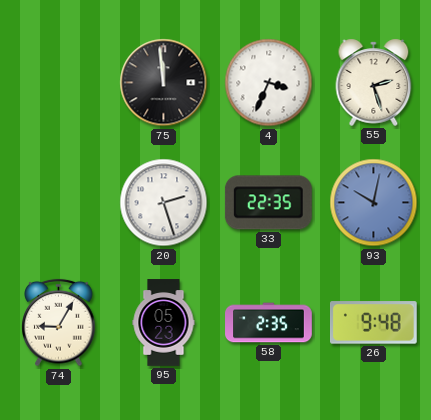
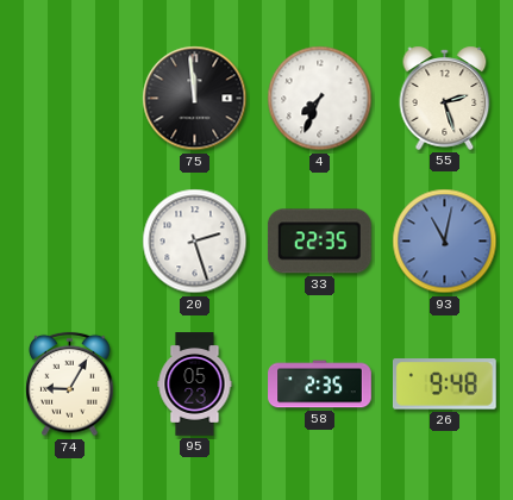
4: 3:34 -> 7:34 (320, 99)
93: 10:02 -> 11:02 (445, 242)
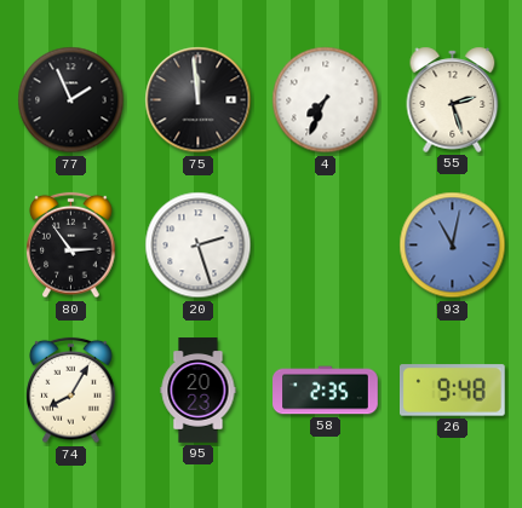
77: none -> 1:56 (71, 100)
80: none -> 2:54 (71, 246)
33: 22:35 -> none (319, 242)
74: 9:05 -> 8:05 (71, 391)
95: 05:23 -> 20:23 (199, 391)
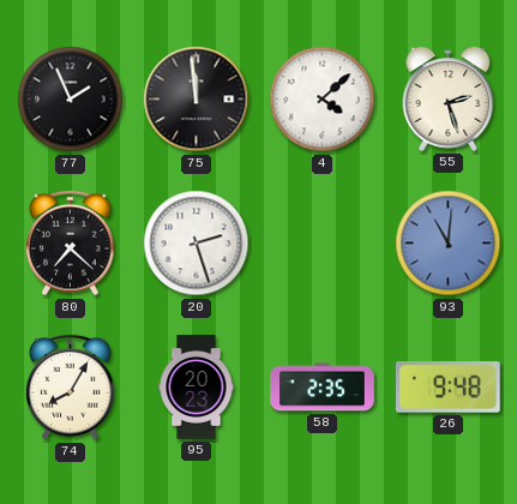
4: 7:34 -> 4:08 (323, 100)
80: 2:54 -> 7:22 (71, 244)
93: 11:02 -> 11:01 (449, 244)
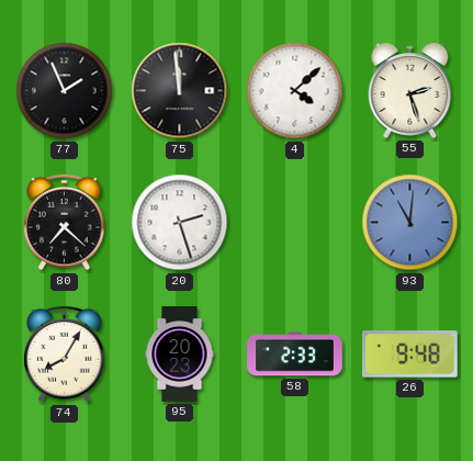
58: 2:35 -> 2:33 (295, 355)
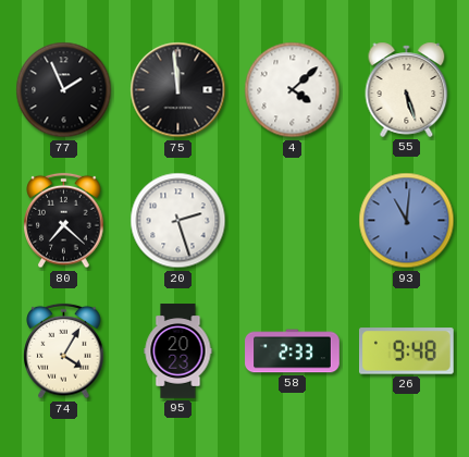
55: 2:27 -> 5:27 (407, 89)
74: 8:05 -> 4:05 (64, 351)
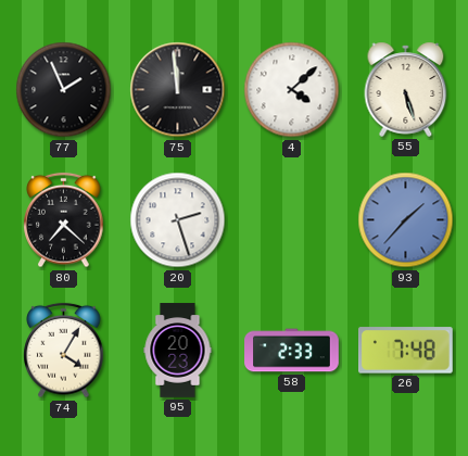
93: 11:01 -> 1:37 (406, 220)
26: 9:48 -> 7:48 (406, 351)
